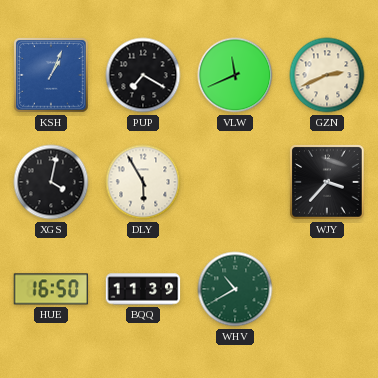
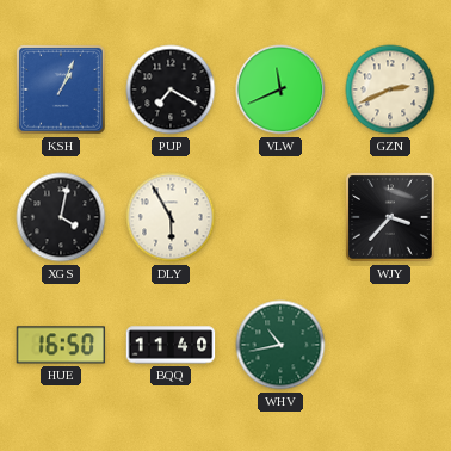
BQQ: 11:39 -> 11:40 (171, 345)
WHV: 10:40 -> 10:43 (280, 345)
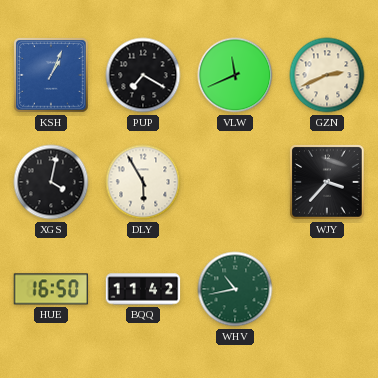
BQQ: 11:40 -> 11:42 (143, 289)
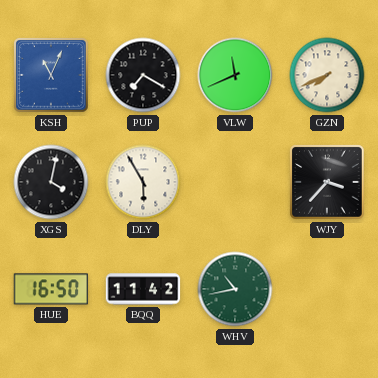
KSH: 1:04 -> 11:04 (52, 76)
GZN: 2:41 -> 7:41 (327, 75)
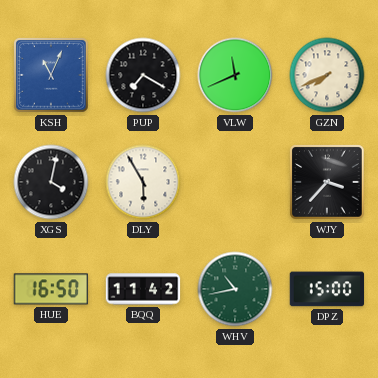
DPZ: none -> 15:00 (327, 289)
